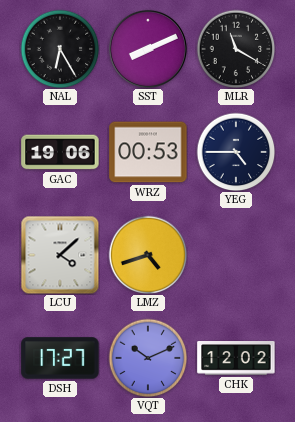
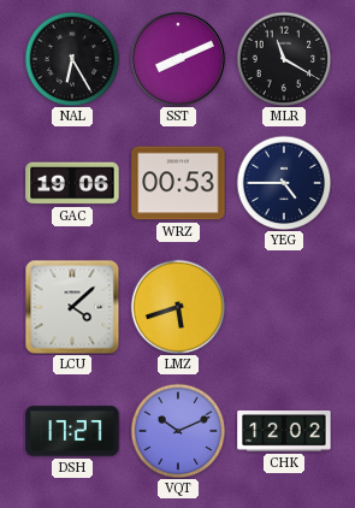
LMZ: 4:42 -> 5:42 (178, 307)
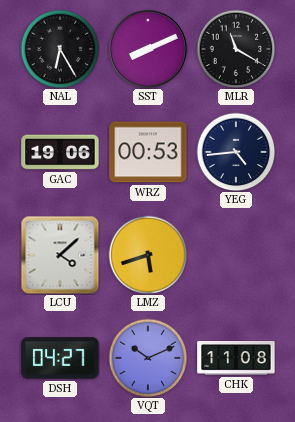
YEG: 4:45 -> 4:44 (236, 152)
DSH: 17:27 -> 04:27 (60, 358)
CHK: 12:02 -> 11:08 (236, 358)
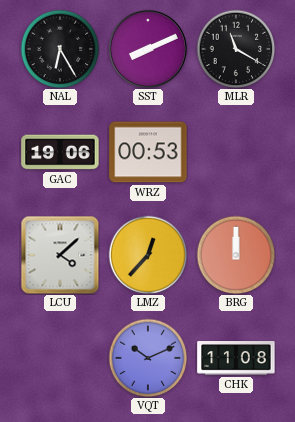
YEG: 4:44 -> none (236, 152)
LMZ: 5:42 -> 12:37 (148, 255)
BRG: none -> 12:00 (236, 255)
DSH: 04:27 -> none (60, 358)
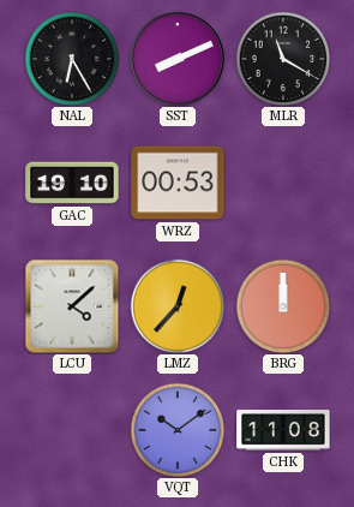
GAC: 19:06 -> 19:10 (72, 183)
VQT: 10:11 -> 10:09 (178, 430)
